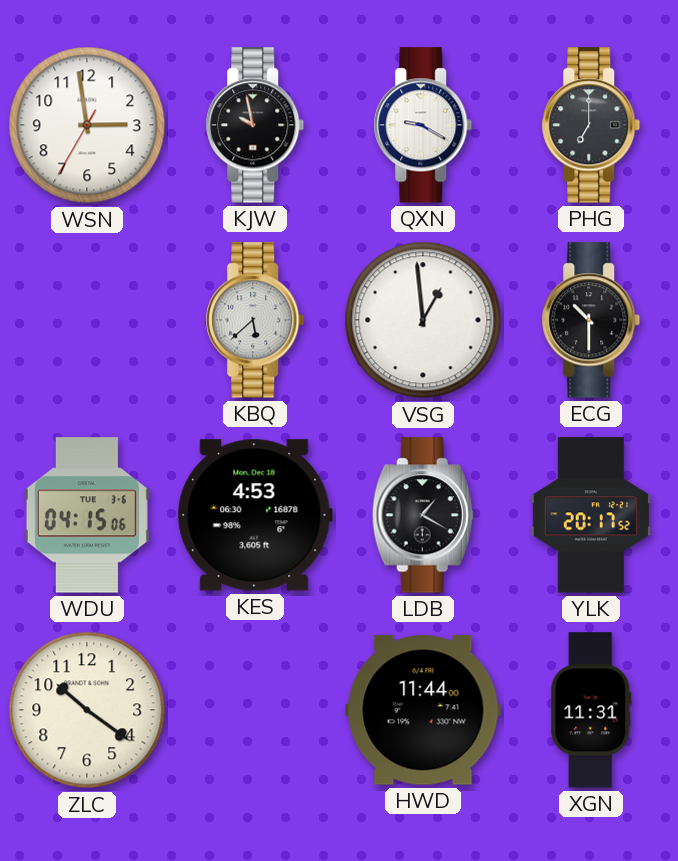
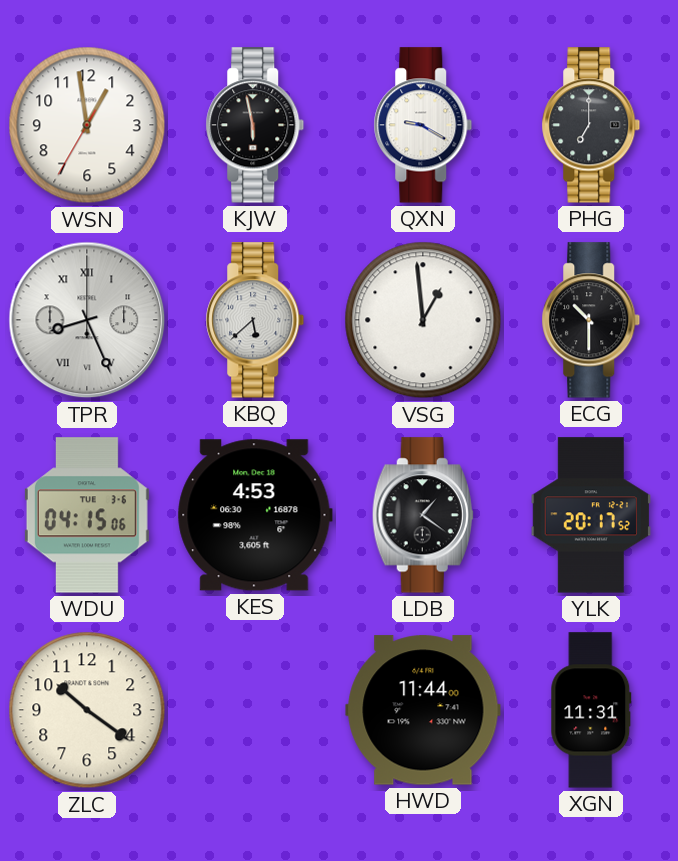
WSN: 2:58 -> 12:58 (87, 125)
KJW: 9:58 -> 5:58 (255, 125)
TPR: none -> 8:26 (87, 320)
LDB: 1:20 -> 1:21 (423, 515)
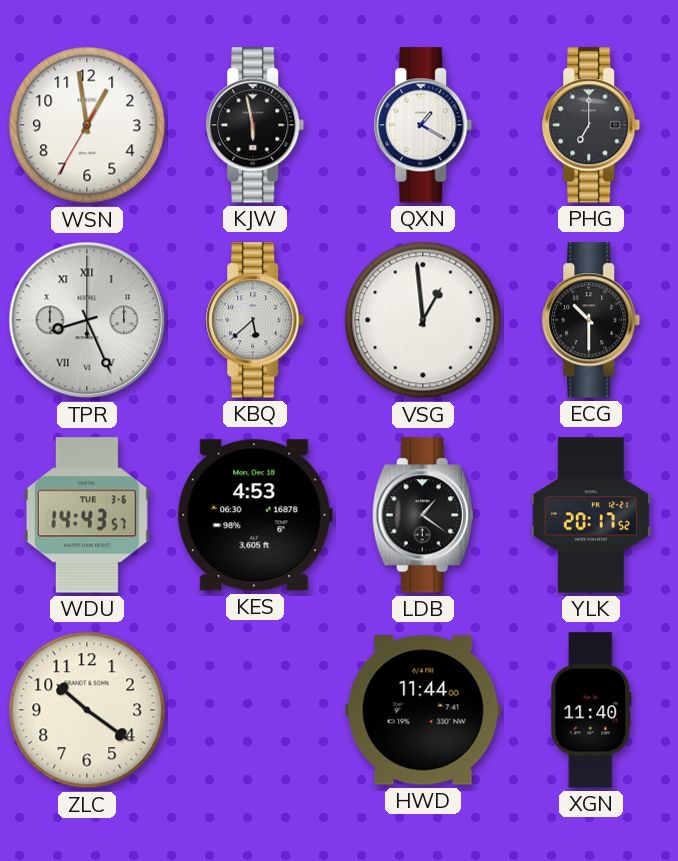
QXN: 9:20 -> 1:20 (423, 125)
WDU: 04:15 -> 14:43 (87, 515)
XGN: 11:31 -> 11:40 (591, 710)
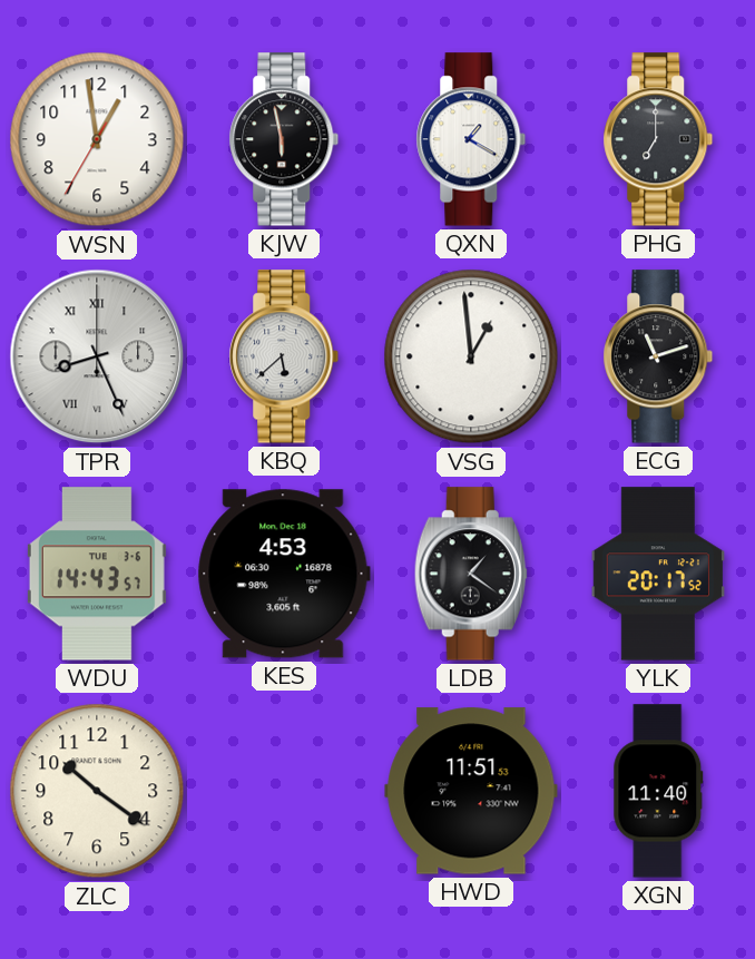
ECG: 10:30 -> 11:12 (658, 356)
HWD: 11:44 -> 11:51 (471, 791)
